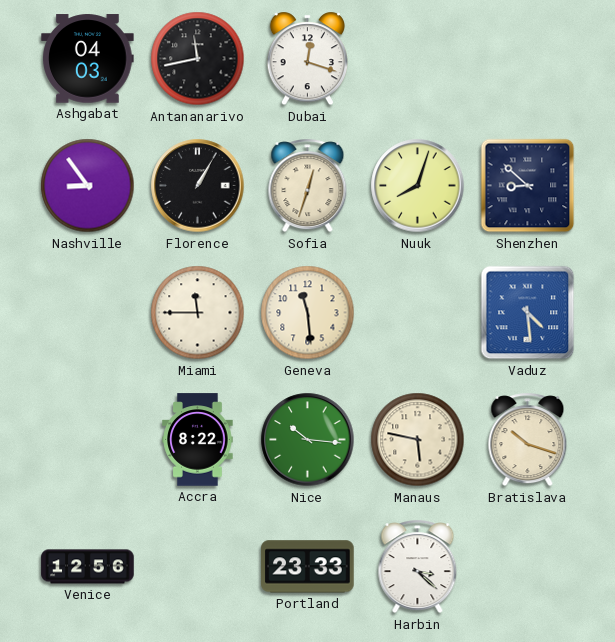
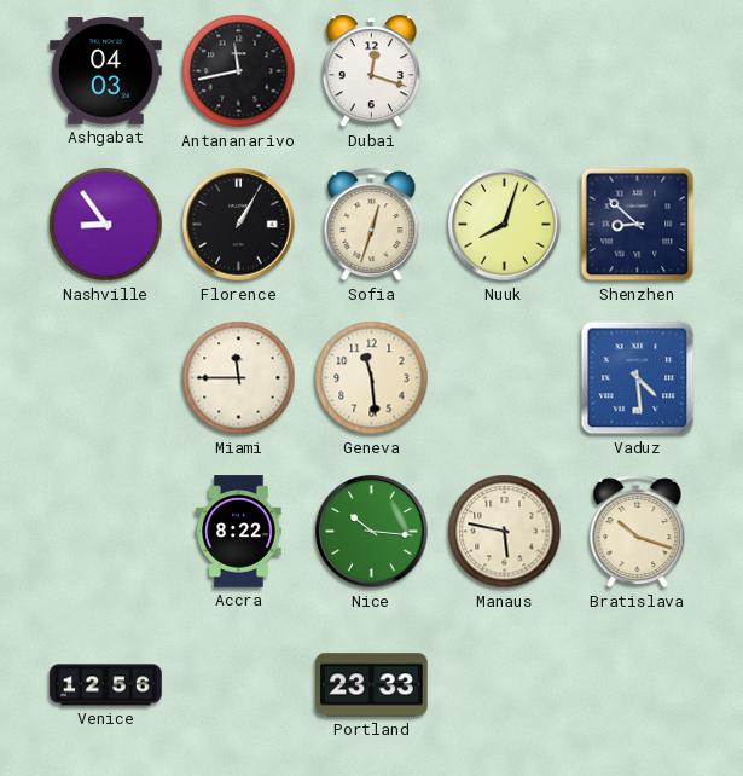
Harbin: 3:22 -> none (418, 567)
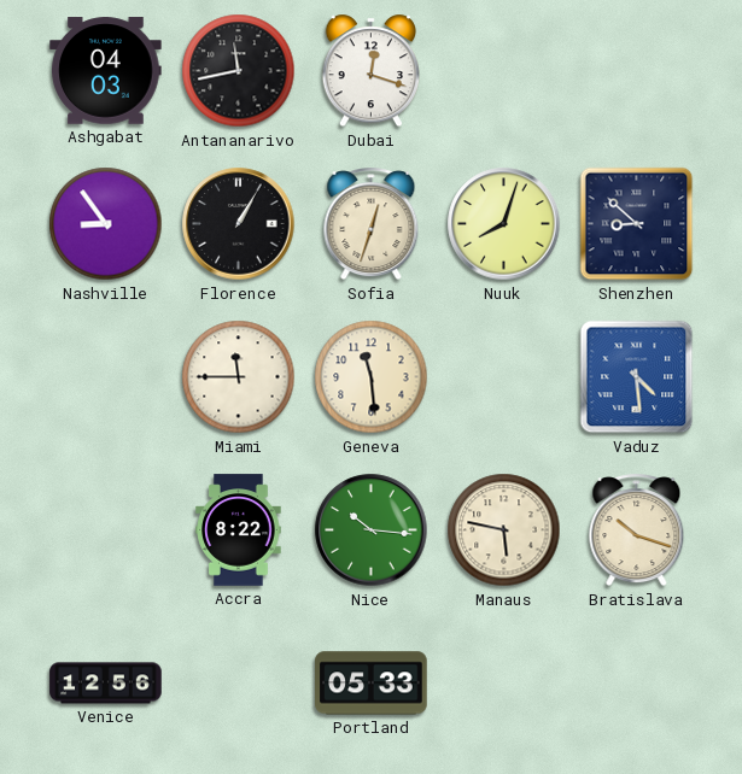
Portland: 23:33 -> 05:33 (372, 684)
